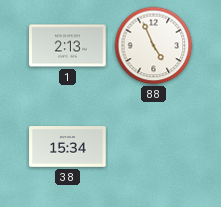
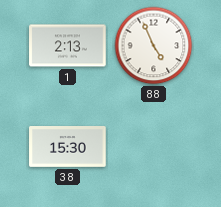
38: 15:34 -> 15:30 (68, 147)
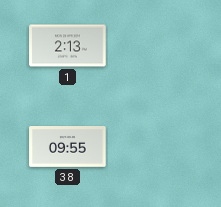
88: 4:56 -> none (154, 46)
38: 15:30 -> 09:55 (68, 147)
